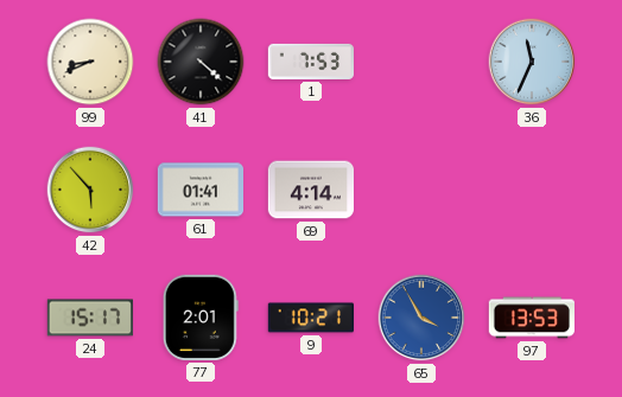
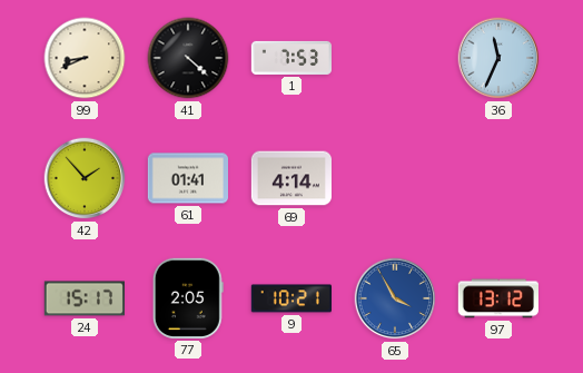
42: 5:53 -> 1:53 (85, 178)
77: 2:01 -> 2:05 (188, 298)
97: 13:53 -> 13:12 (497, 298)
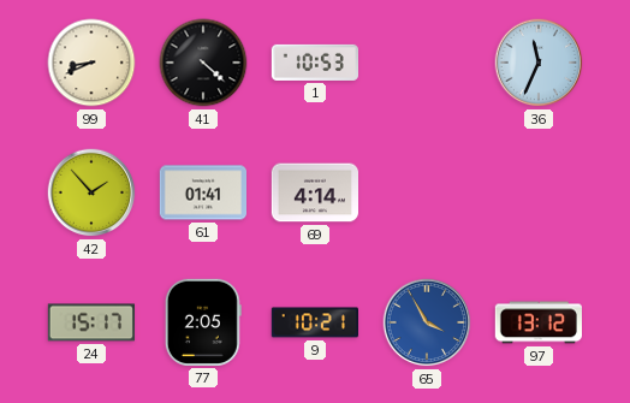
1: 7:53 -> 10:53 (314, 63)
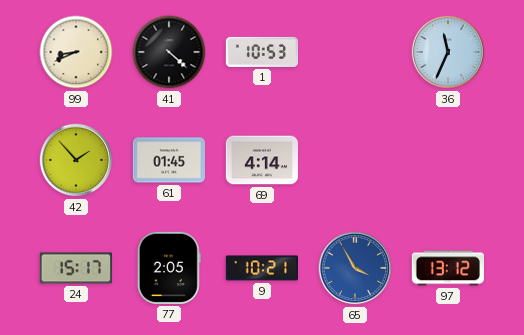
61: 01:41 -> 01:45 (168, 160)
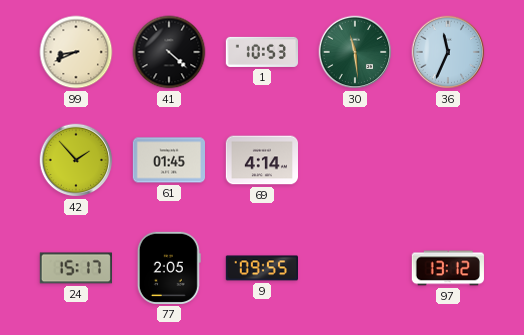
30: none -> 11:29 (355, 52)
9: 10:21 -> 09:55 (261, 268)
65: 3:55 -> none (355, 268)
